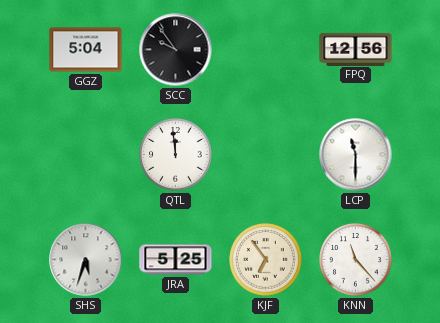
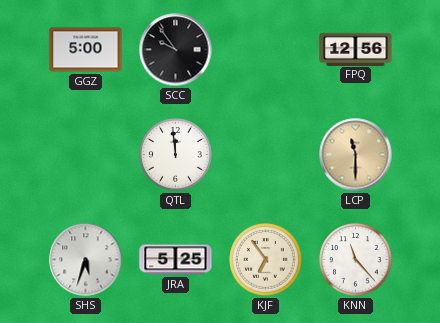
GGZ: 5:04 -> 5:00 (86, 50)
LCP dial: white -> champagne (356, 155)
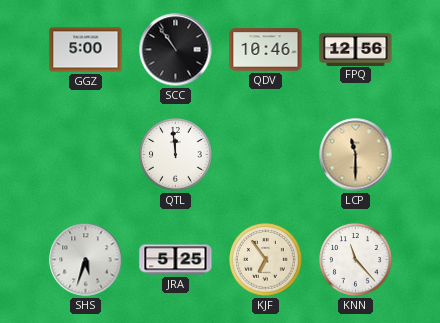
SCC: 9:54 -> 10:54 (176, 50)
QDV: none -> 10:46 (266, 50)
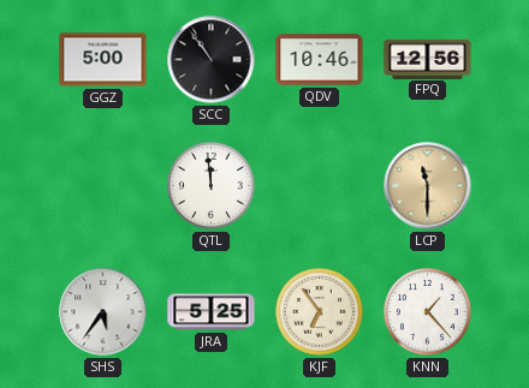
SHS: 5:33 -> 5:36 (103, 312)
KNN: 11:23 -> 1:23 (428, 312)
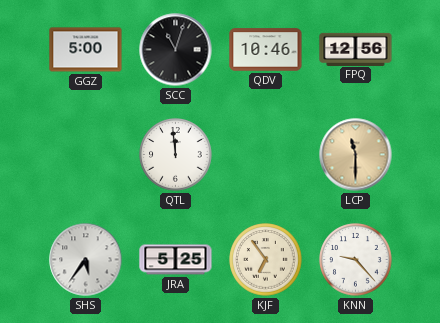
SCC: 10:54 -> 11:03 (176, 50)
KNN: 1:23 -> 9:23 (356, 260)
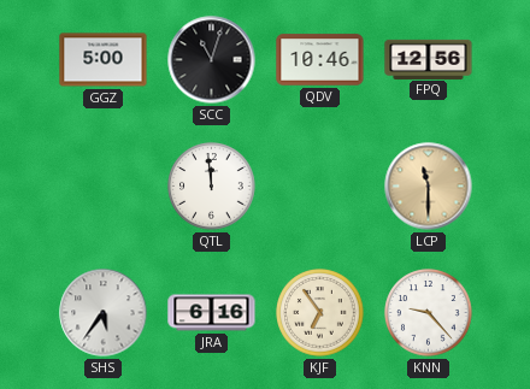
JRA: 5:25 -> 6:16 (212, 313)
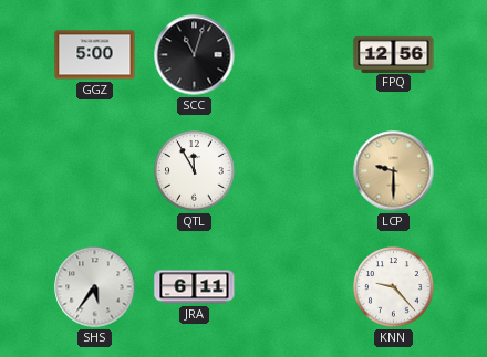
QDV: 10:46 -> none (320, 60)
QTL: 11:59 -> 11:55 (195, 171)
LCP: 11:30 -> 9:30 (394, 171)
JRA: 6:16 -> 6:11 (195, 287)
KJF: 6:54 -> none (320, 313)
